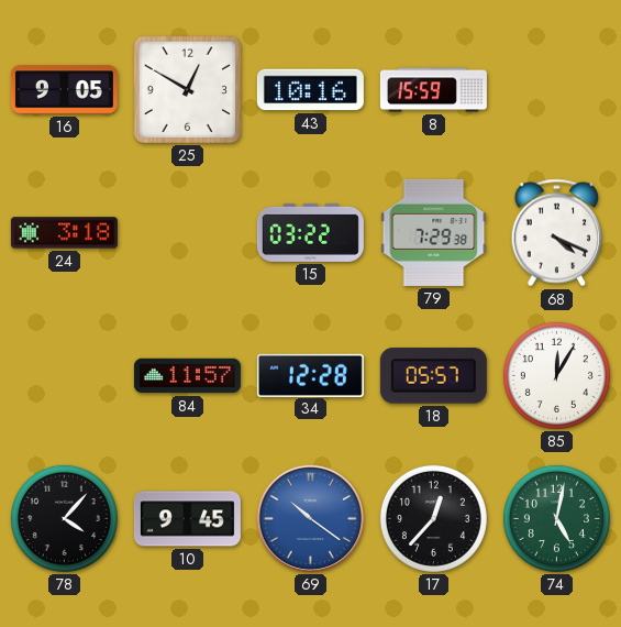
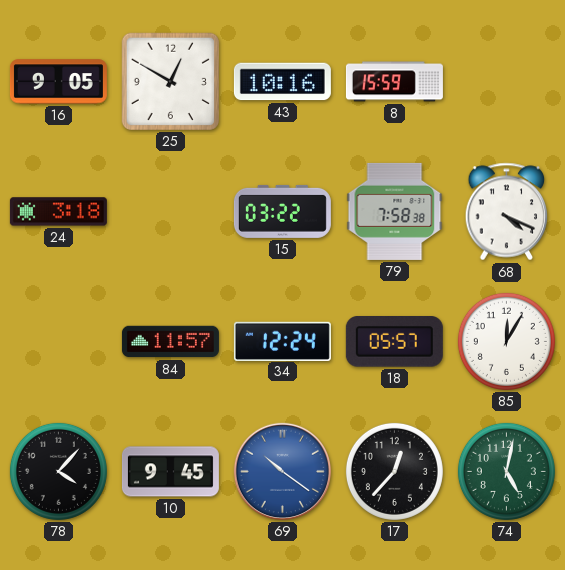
79: 7:29 -> 7:58 (395, 211)
34: 12:28 -> 12:24 (282, 341)
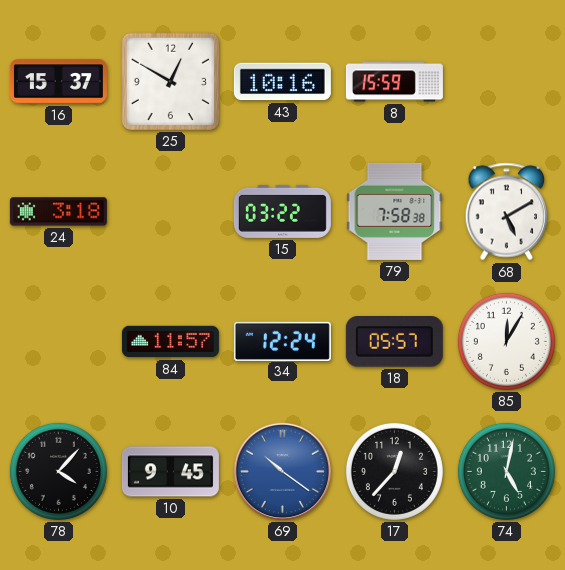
16: 9:05 -> 15:37 (58, 82)
68: 4:19 -> 5:10 (507, 212)
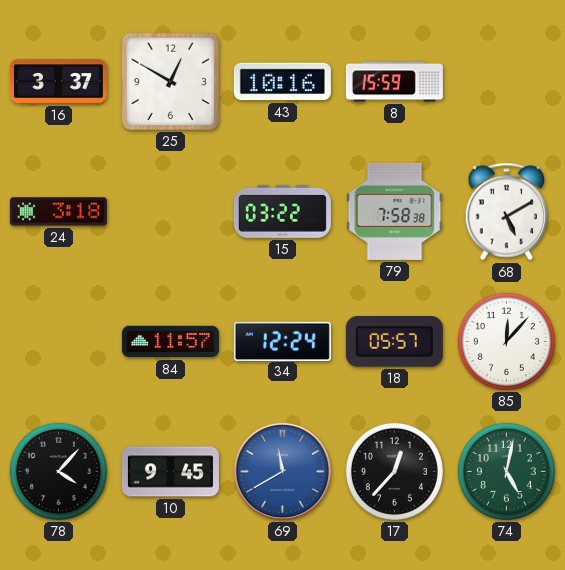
16: 15:37 -> 3:37 (58, 82)
85: 12:05 -> 12:07 (506, 341)
69: 10:21 -> 11:40 (282, 471)
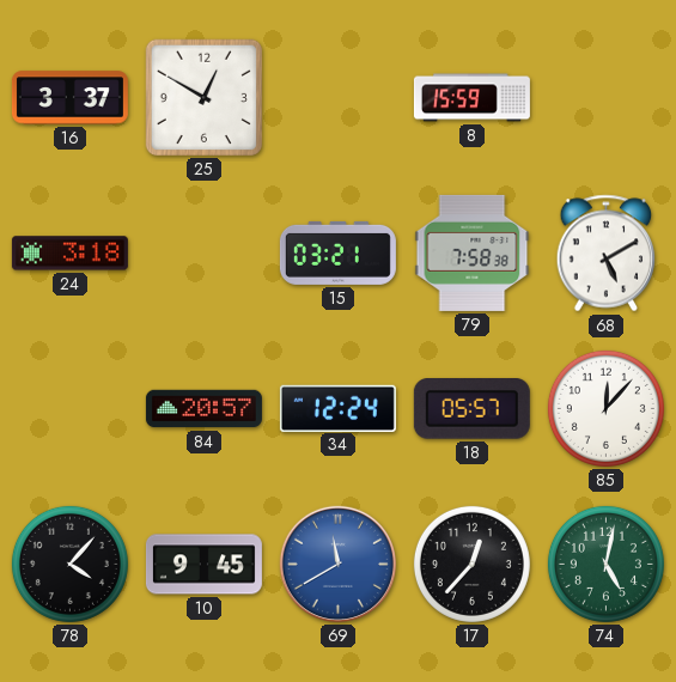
43: 10:16 -> none (282, 82)
15: 03:22 -> 03:21 (337, 252)
84: 11:57 -> 20:57 (203, 409)
